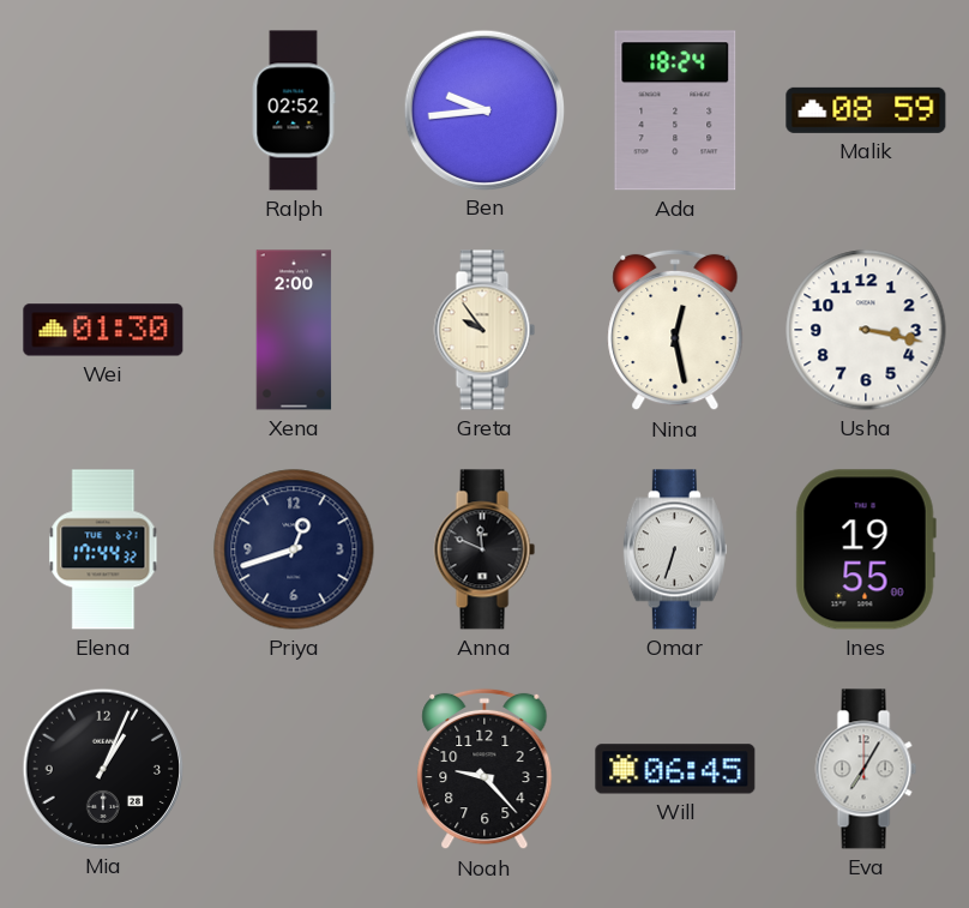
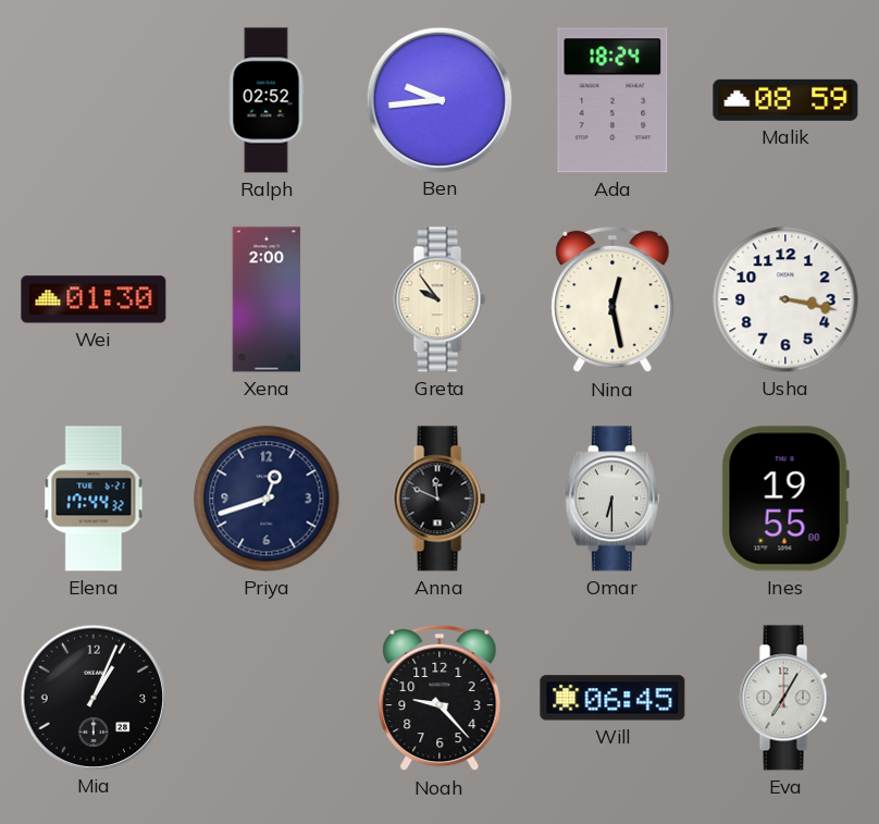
Omar: 6:33 -> 6:30 (612, 499)
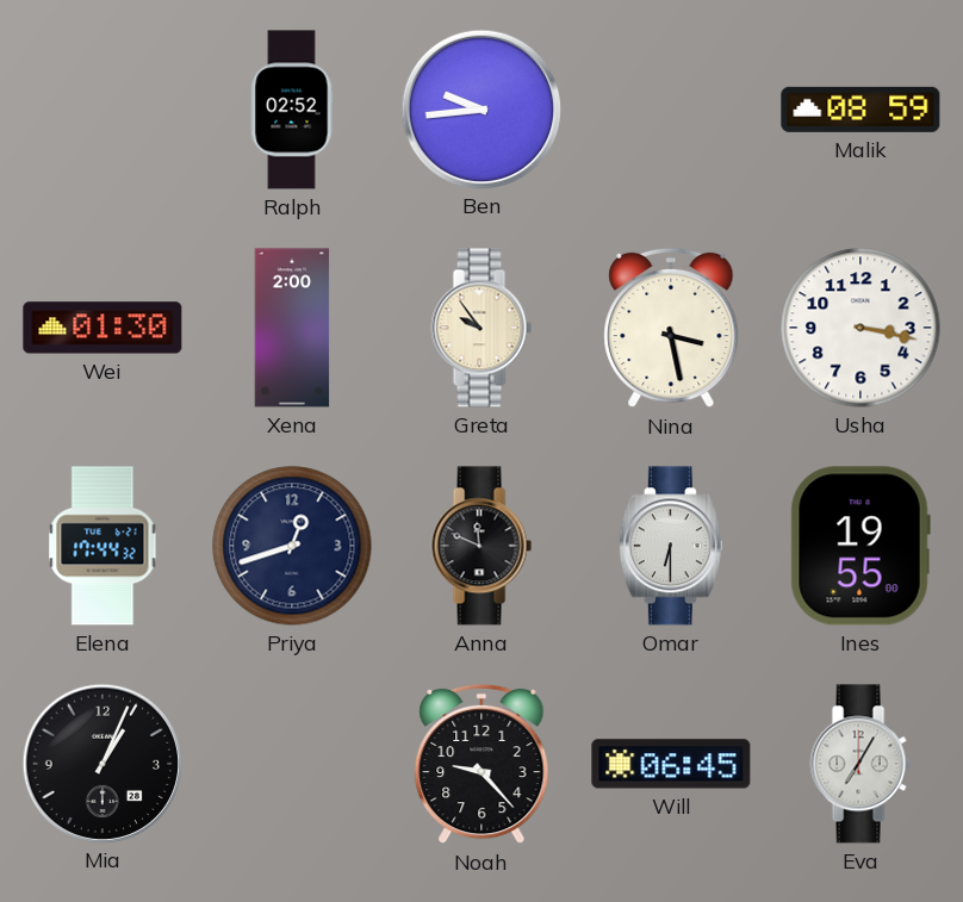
Ada: 18:24 -> none (612, 100)
Nina: 12:28 -> 3:28 (671, 328)
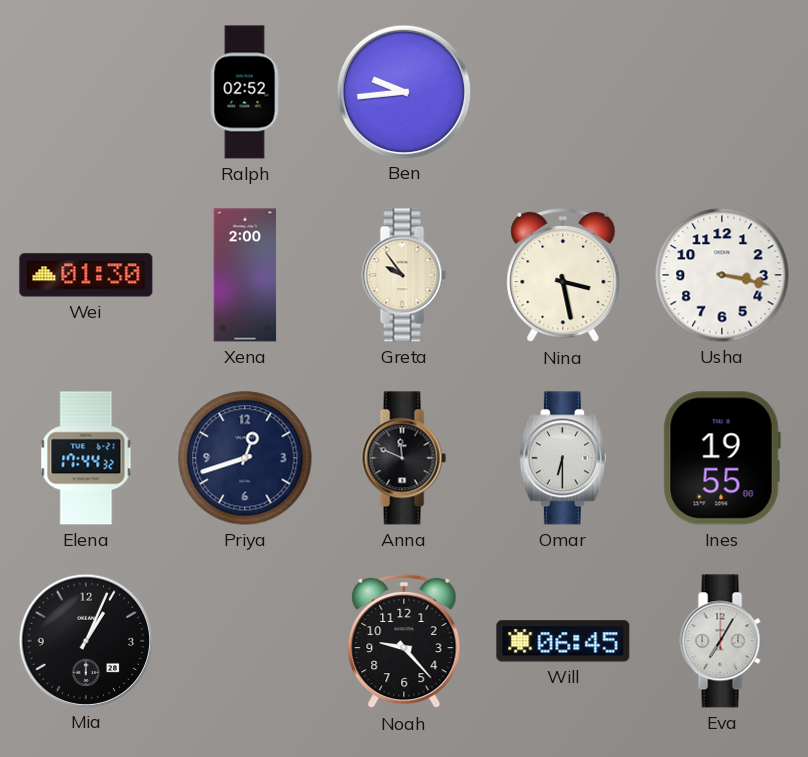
Malik: 08:59 -> none (861, 110)
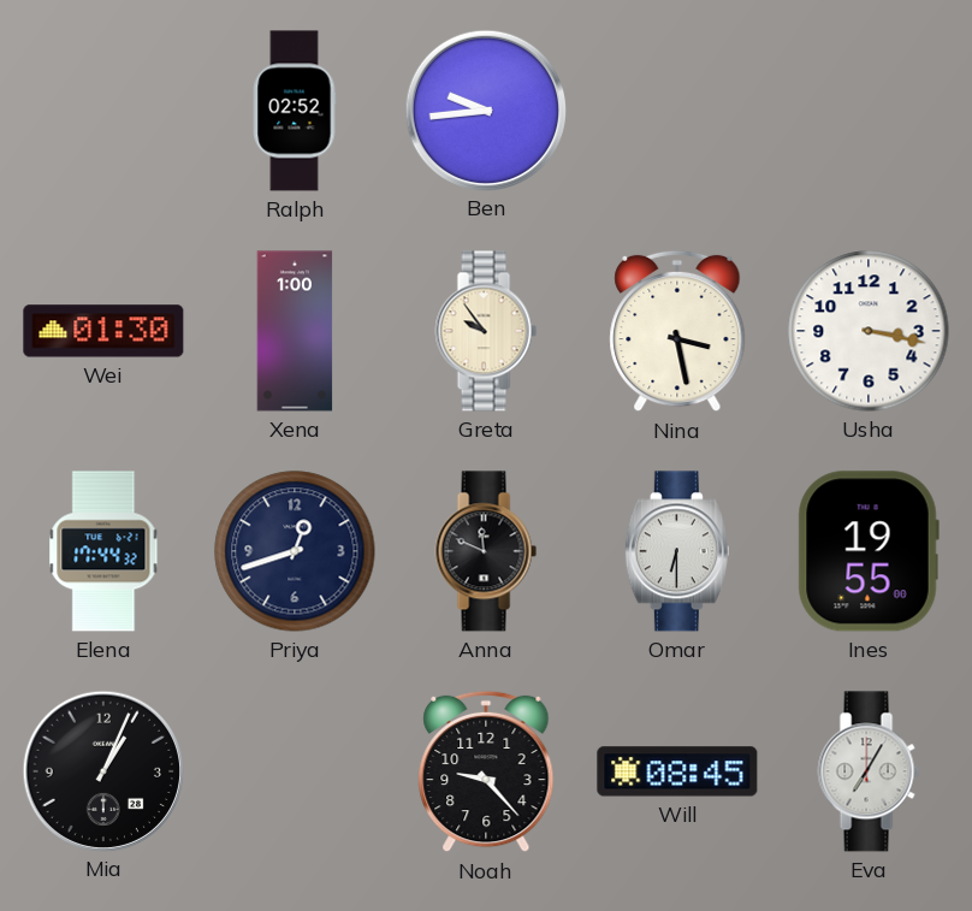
Xena: 2:00 -> 1:00 (295, 331)
Will: 06:45 -> 08:45 (677, 771)
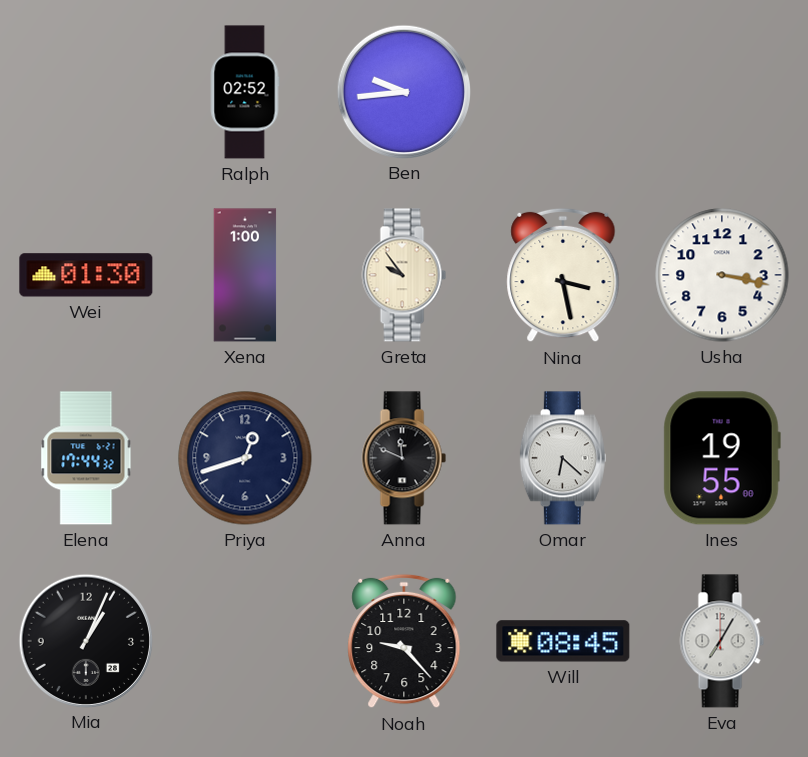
Omar: 6:30 -> 6:22 (563, 458)
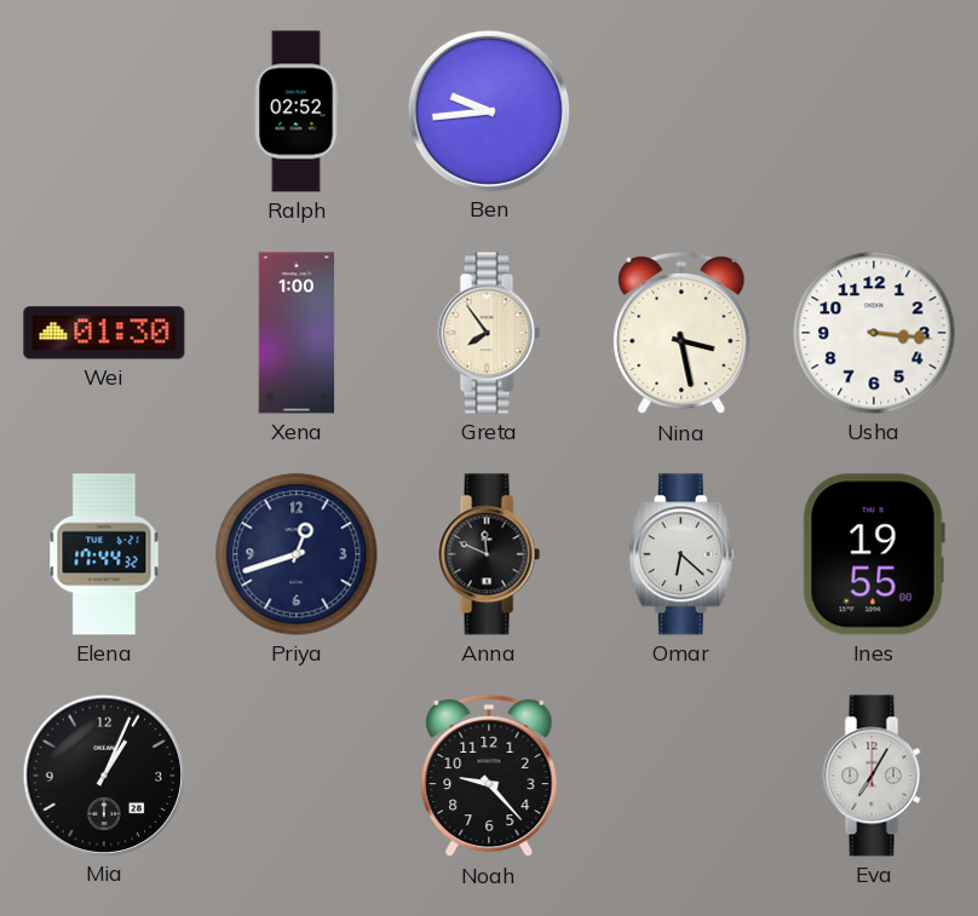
Greta: 9:54 -> 7:54 (489, 333)
Usha: 3:17 -> 3:16 (874, 333)
Will: 08:45 -> none (563, 641)
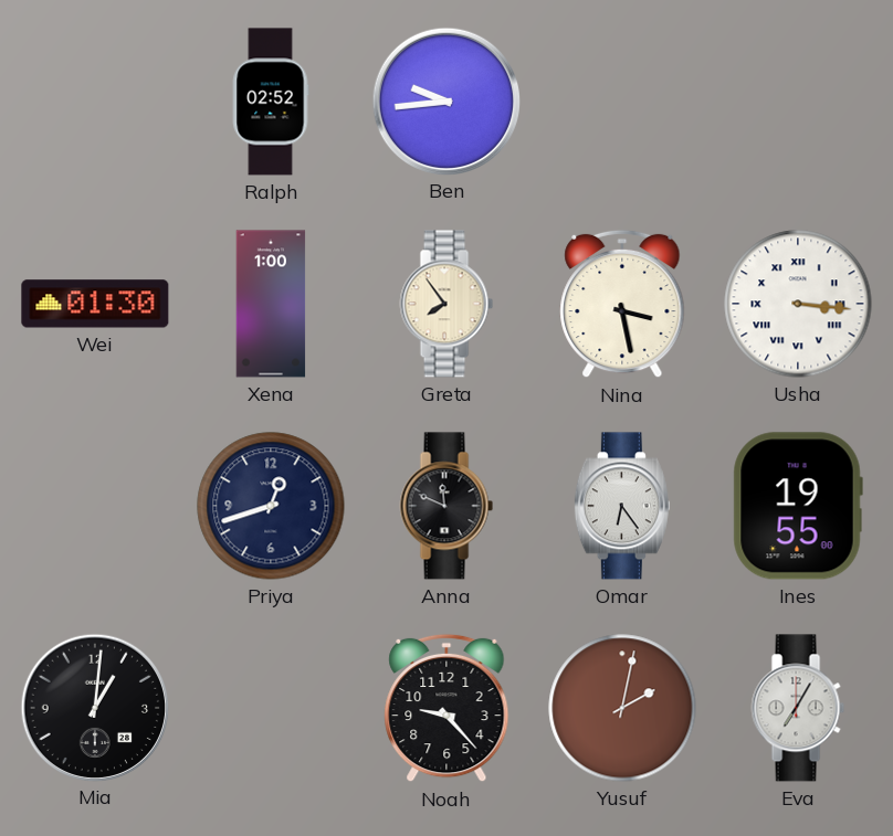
Usha numerals: Arabic -> Roman (798, 304)
Elena: 17:44 -> none (104, 554)
Omar: 6:22 -> 6:24 (622, 506)
Mia: 1:04 -> 1:01 (94, 707)
Yusuf: none -> 2:02 (622, 708)
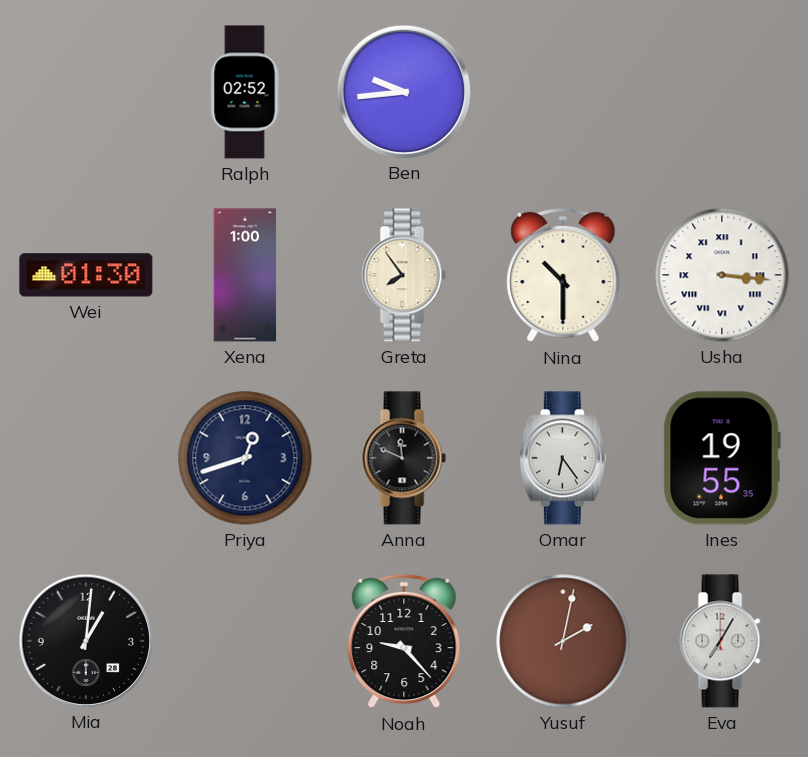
Nina: 3:28 -> 10:30 (563, 275)
Ines: 19:55:00 -> 19:55:35 (722, 458)
